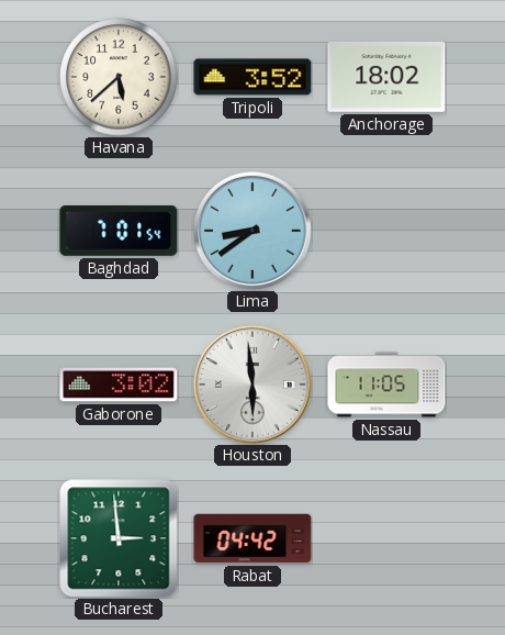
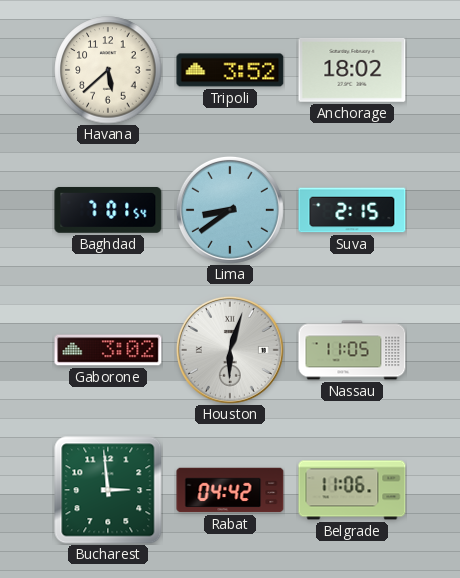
Suva: none -> 2:15 (352, 210)
Houston: 5:59 -> 6:03 (230, 350)
Belgrade: none -> 11:06 (352, 490)
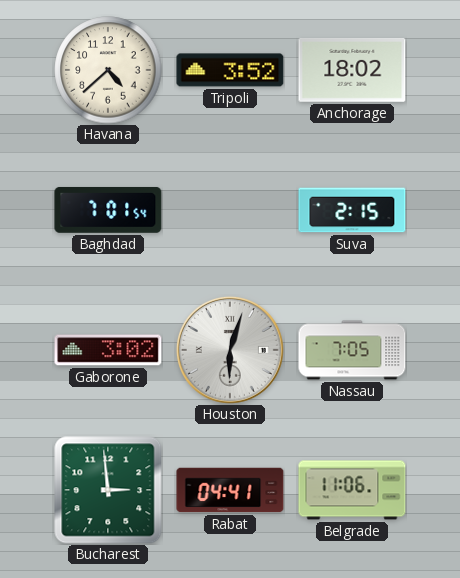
Havana: 5:38 -> 4:38 (108, 70)
Lima: 8:39 -> none (230, 210)
Nassau: 11:05 -> 7:05 (352, 350)
Rabat: 04:42 -> 04:41 (230, 490)
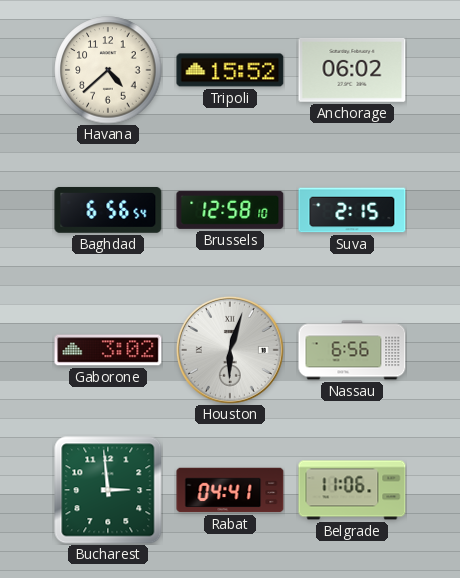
Tripoli: 3:52 -> 15:52 (230, 70)
Anchorage: 18:02 -> 06:02 (352, 70)
Baghdad: 7:01 -> 6:56 (108, 210)
Brussels: none -> 12:58 (230, 210)
Nassau: 7:05 -> 6:56 (352, 350)
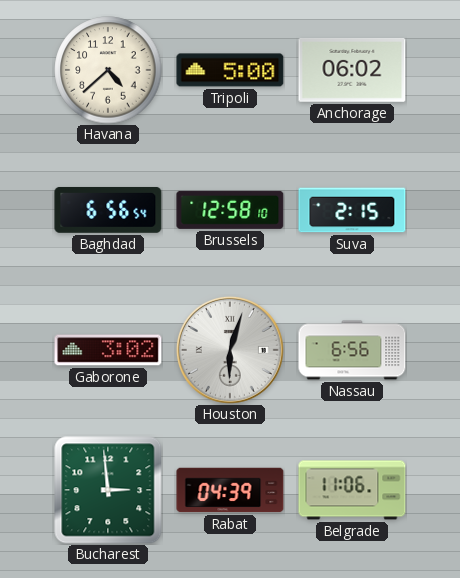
Tripoli: 15:52 -> 5:00 (230, 70)
Rabat: 04:41 -> 04:39 (230, 490)
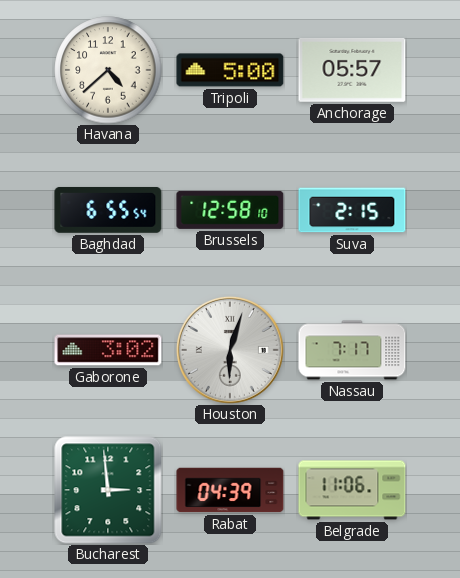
Anchorage: 06:02 -> 05:57 (352, 70)
Baghdad: 6:56 -> 6:55 (108, 210)
Nassau: 6:56 -> 7:17 (352, 350)
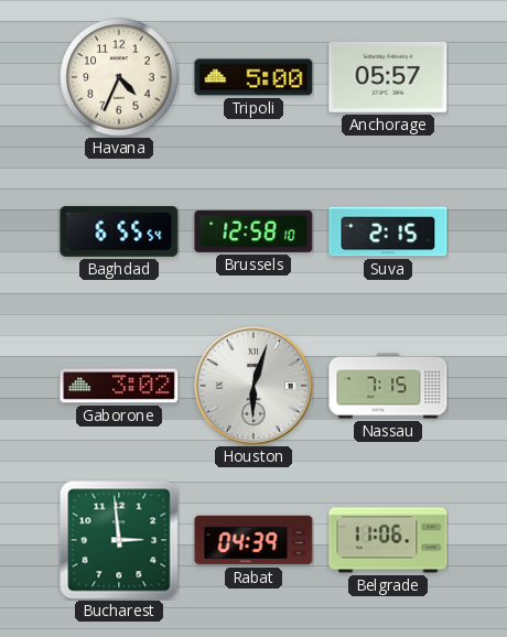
Havana: 4:38 -> 4:34 (119, 77)
Nassau: 7:17 -> 7:15 (388, 386)
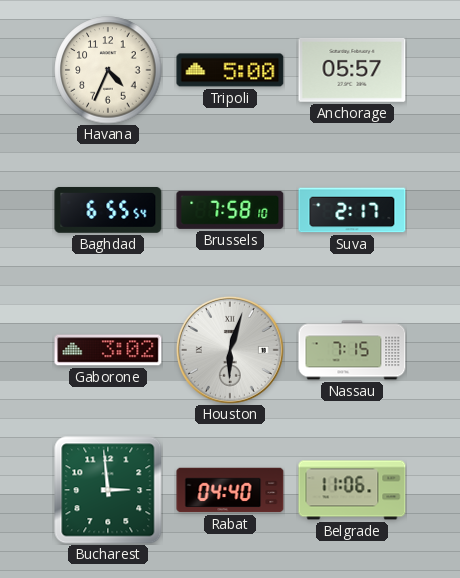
Brussels: 12:58 -> 7:58 (230, 210)
Suva: 2:15 -> 2:17 (352, 210)
Rabat: 04:39 -> 04:40 (230, 490)
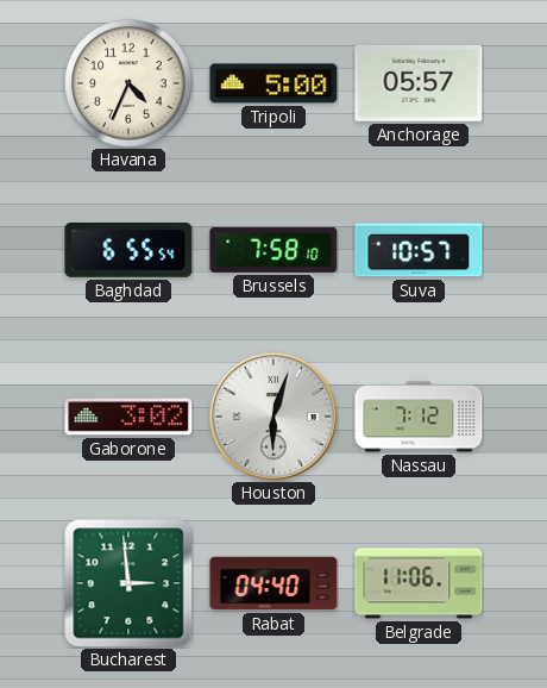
Suva: 2:17 -> 10:57 (419, 250)
Nassau: 7:15 -> 7:12 (419, 417)
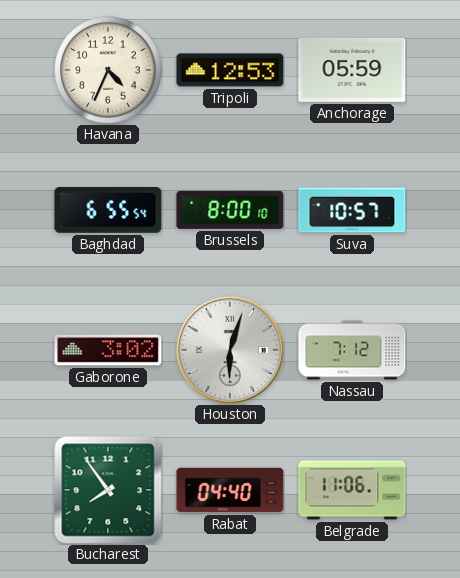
Tripoli: 5:00 -> 12:53 (230, 70)
Anchorage: 05:57 -> 05:59 (352, 70)
Brussels: 7:58 -> 8:00 (230, 210)
Bucharest: 2:59 -> 7:54 (108, 490)
